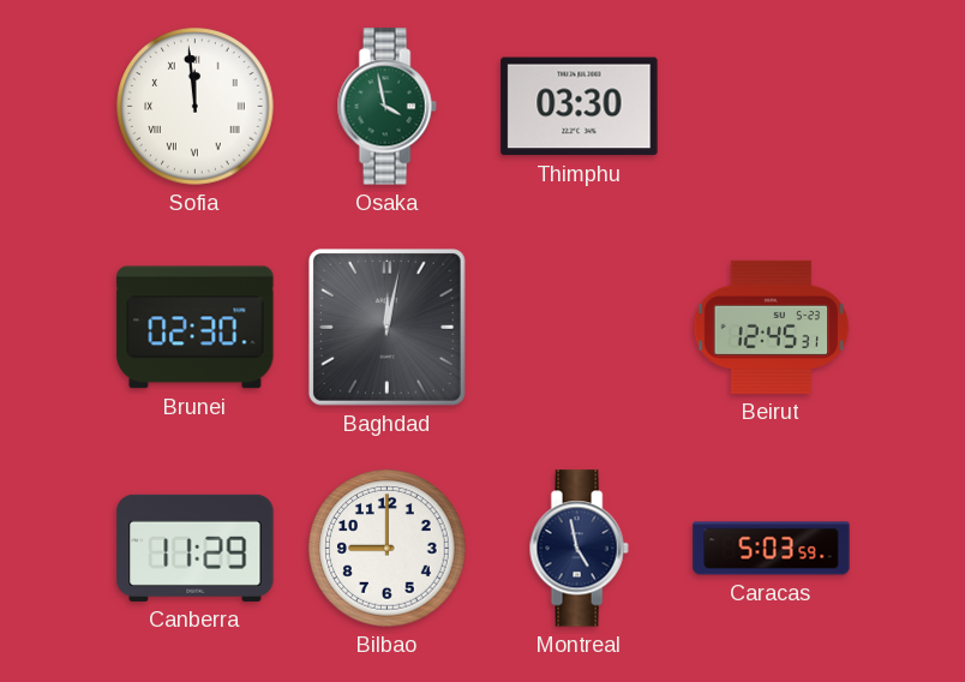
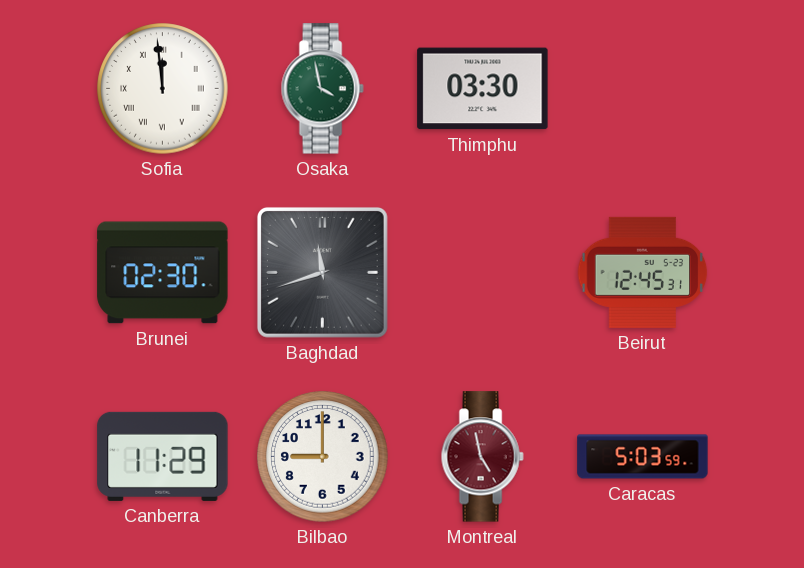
Baghdad: 12:02 -> 11:42 (322, 272)
Montreal dial: navy -> burgundy (482, 457)
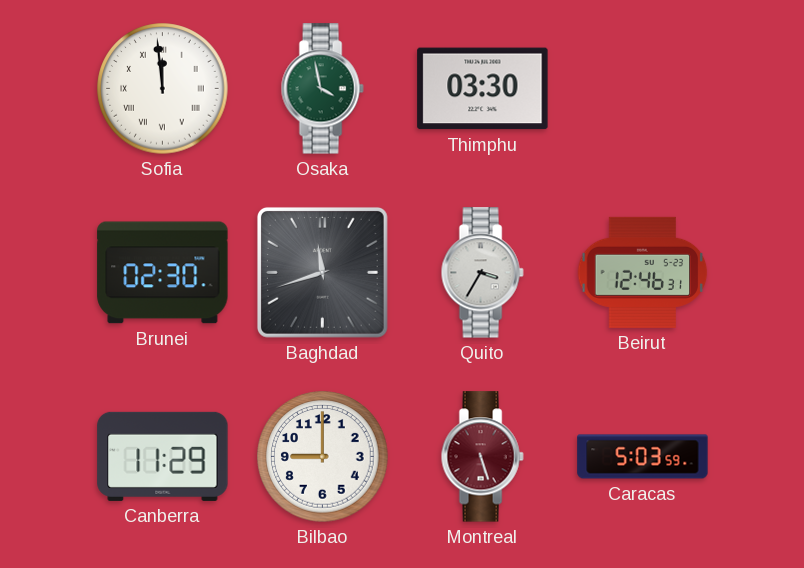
Quito: none -> 3:35 (482, 273)
Beirut: 12:45 -> 12:46 (643, 272)
Montreal: 4:58 -> 5:27 (482, 457)
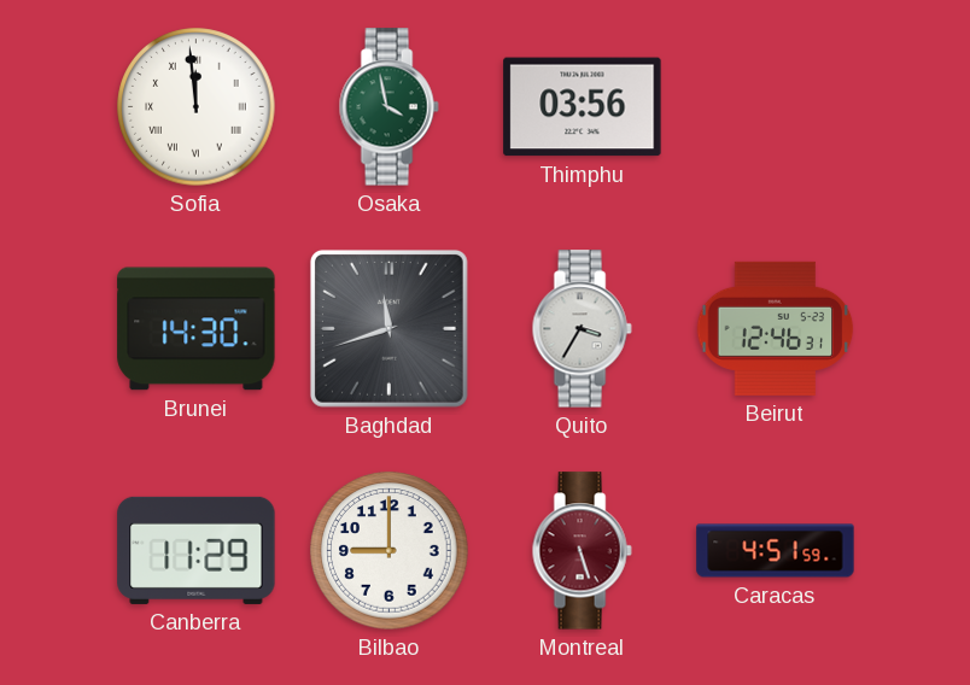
Thimphu: 03:30 -> 03:56 (583, 107)
Brunei: 02:30 -> 14:30 (197, 329)
Caracas: 5:03 -> 4:51 (776, 551)
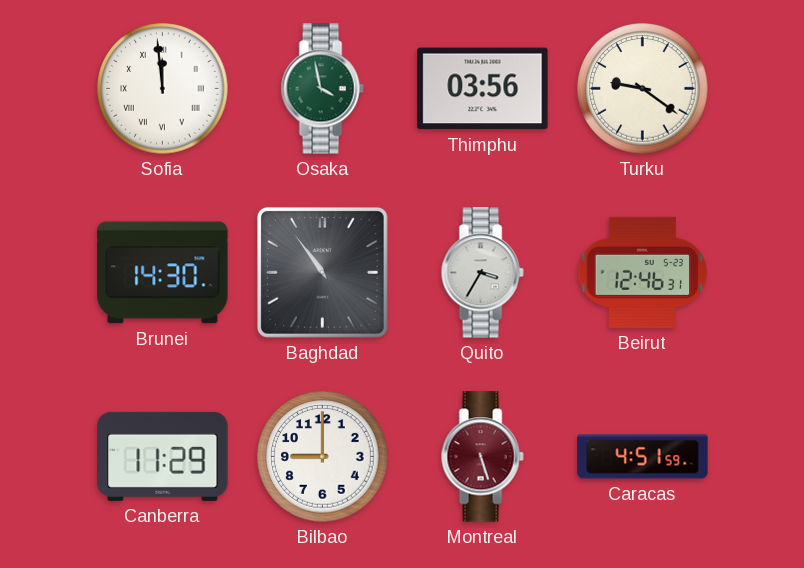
Turku: none -> 9:21 (643, 89)
Baghdad: 11:42 -> 10:54 (322, 272)
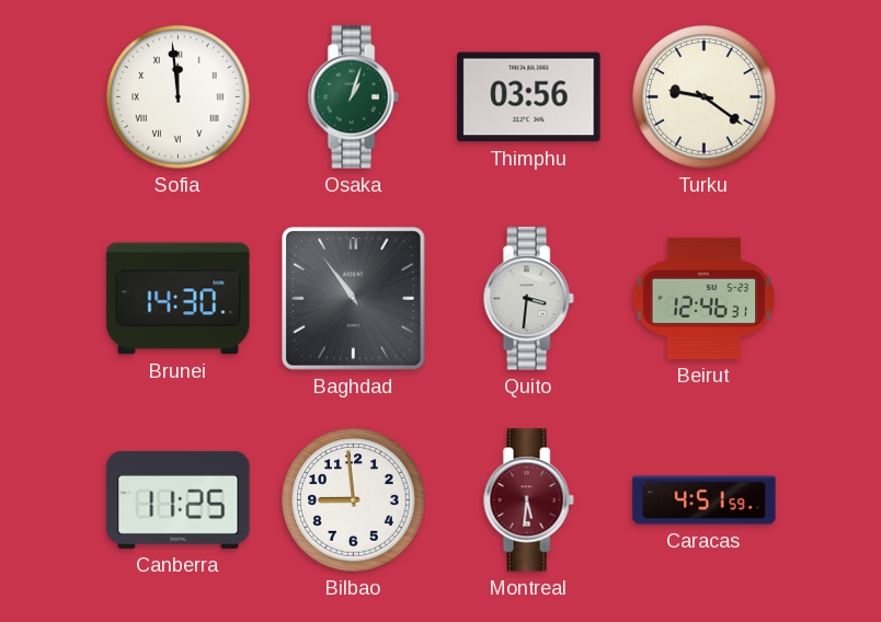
Osaka: 3:58 -> 1:03 (353, 97)
Quito: 3:35 -> 3:31 (528, 299)
Canberra: 11:29 -> 11:25 (179, 499)
Bilbao: 9:00 -> 8:59 (354, 500)
Montreal: 5:27 -> 5:31 (528, 500)
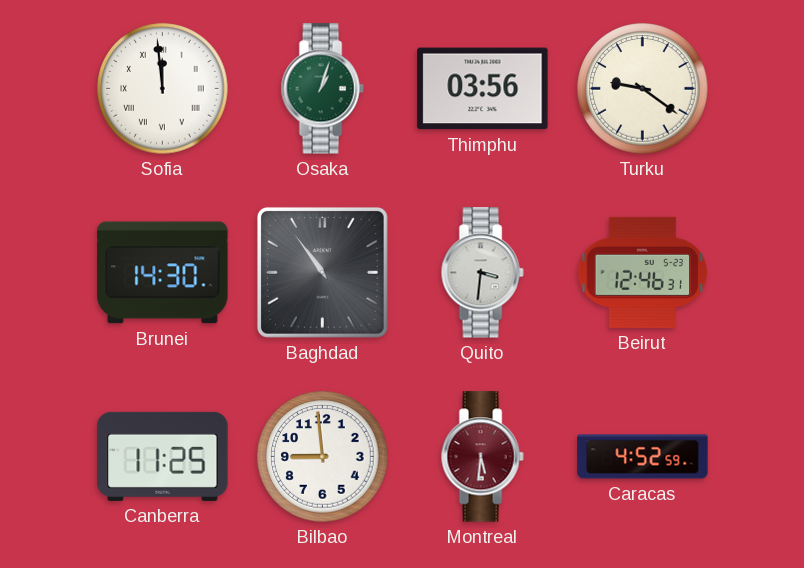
Caracas: 4:51 -> 4:52 (643, 457)
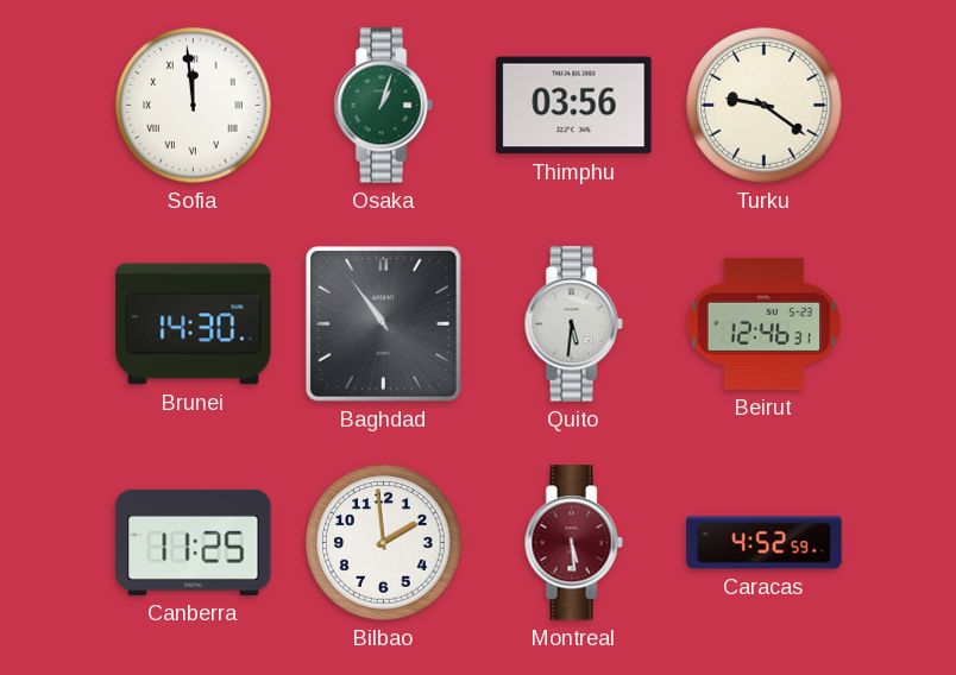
Quito: 3:31 -> 5:31 (573, 324)
Bilbao: 8:59 -> 1:59 (384, 543)
Montreal: 5:31 -> 5:29 (573, 543)
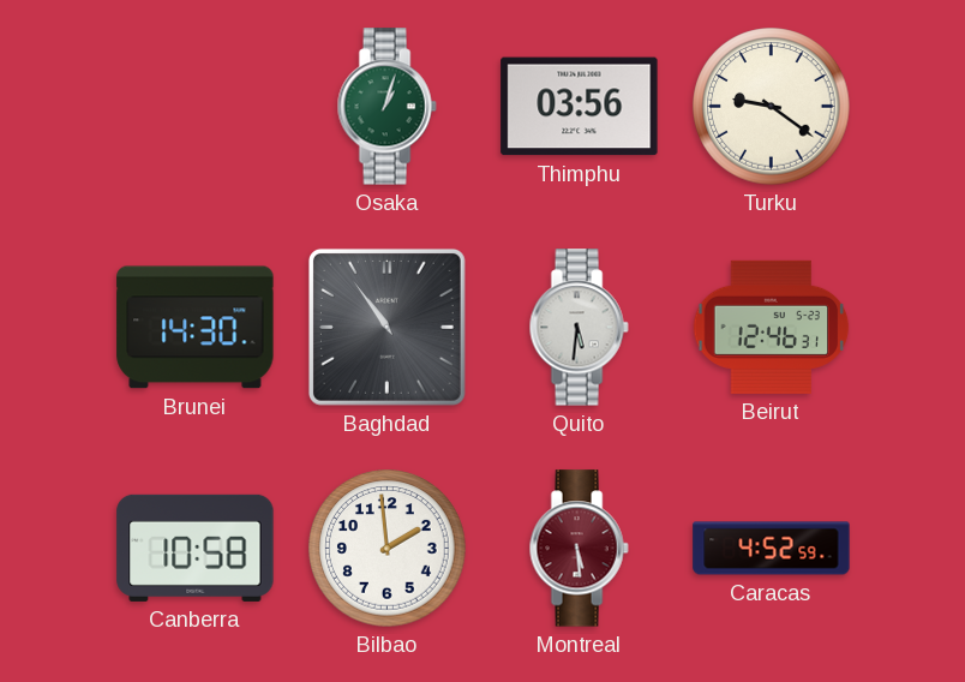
Sofia: 11:59 -> none (194, 106)
Canberra: 11:25 -> 10:58 (196, 548)
